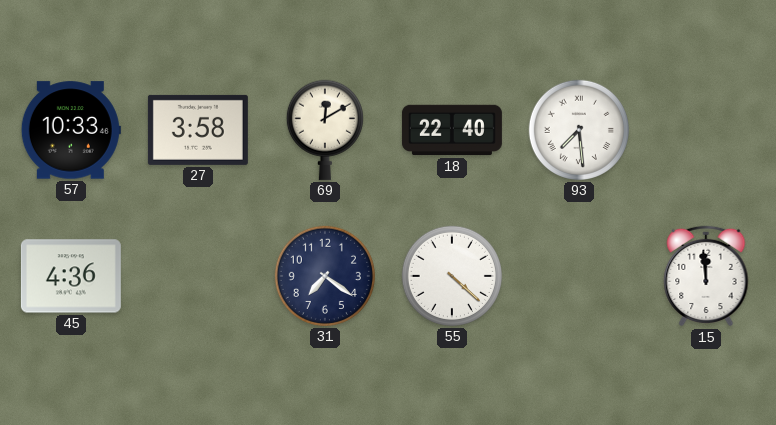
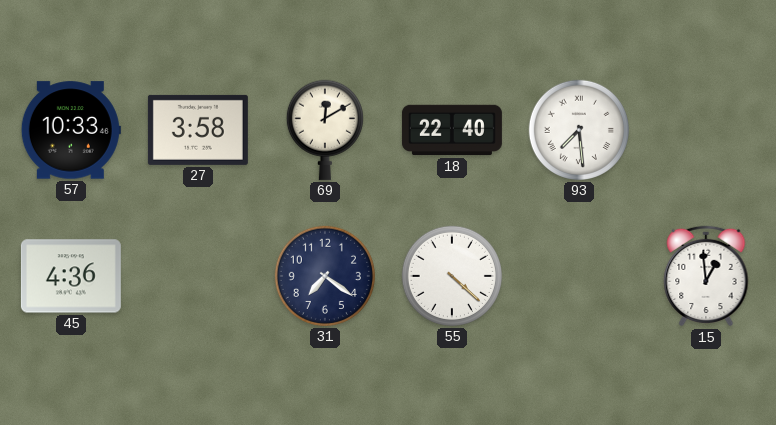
15: 11:59 -> 12:59 (706, 276)
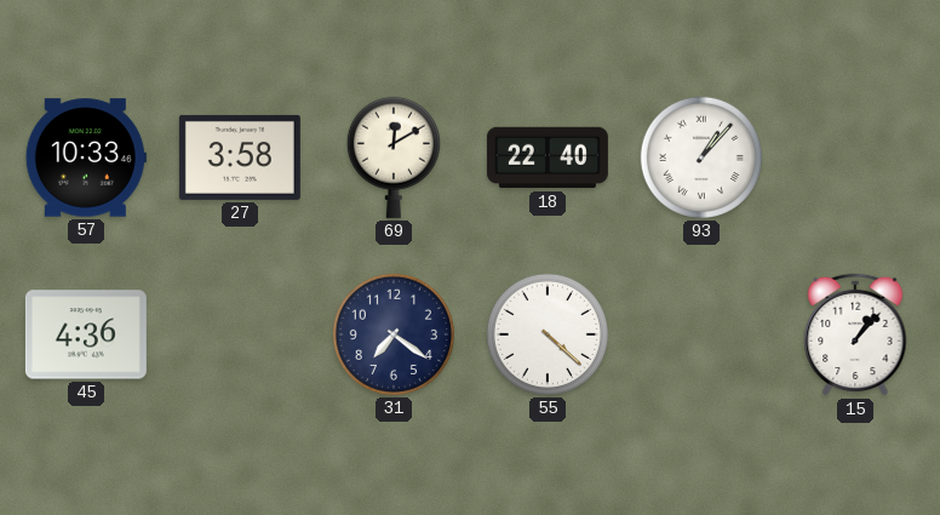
93: 7:29 -> 1:07 (701, 158)
15: 12:59 -> 1:07 (855, 334)
